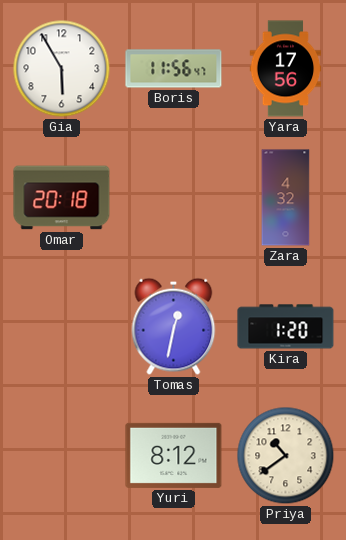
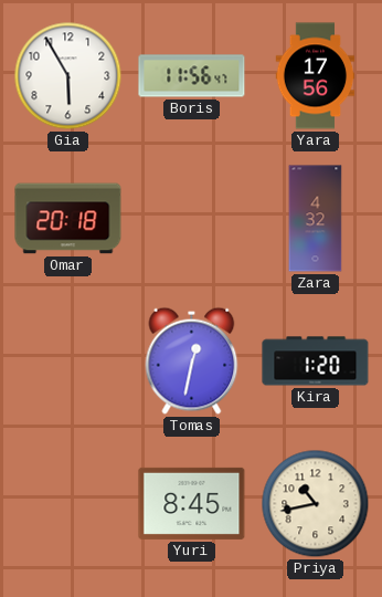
Yuri: 8:12 -> 8:45 (192, 503)
Priya: 10:39 -> 10:43 (316, 504)
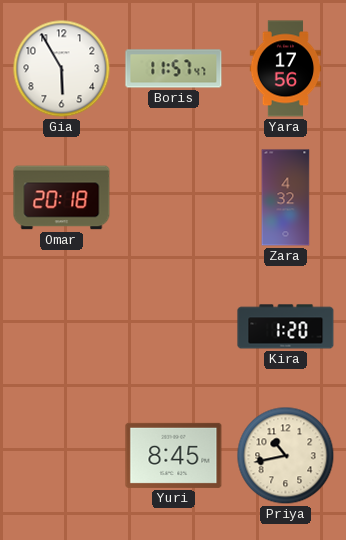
Boris: 11:56 -> 11:57 (174, 69)
Tomas: 12:32 -> none (192, 360)
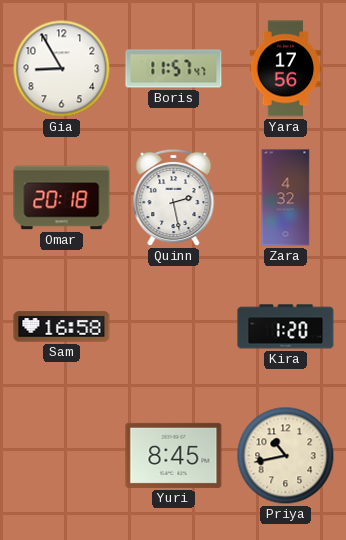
Gia: 5:55 -> 8:55 (62, 69)
Quinn: none -> 2:28 (174, 198)
Sam: none -> 16:58 (62, 327)
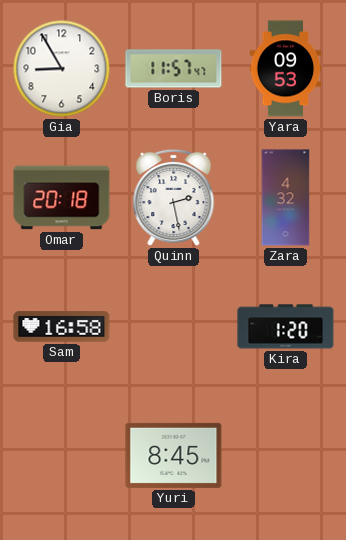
Yara: 17:56 -> 09:53 (286, 69)
Priya: 10:43 -> none (286, 456)
